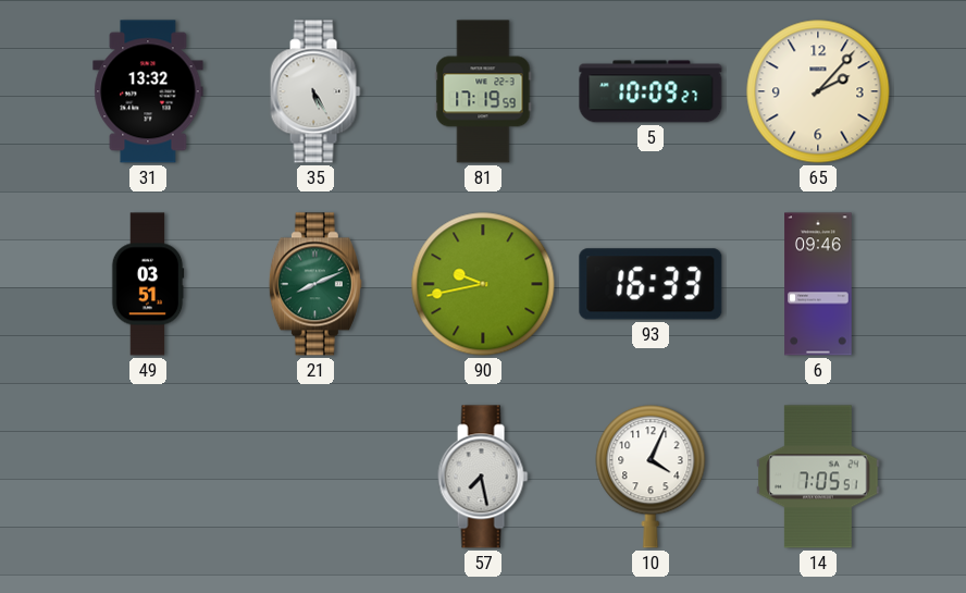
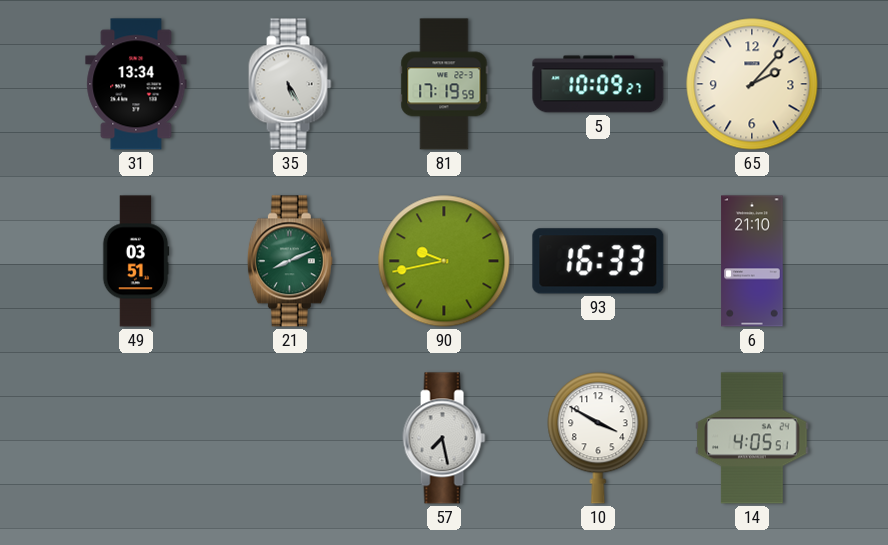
31: 13:32 -> 13:34 (136, 84)
6: 09:46 -> 21:10 (752, 261)
10: 4:04 -> 3:50 (598, 438)
14: 7:05 -> 4:05 (752, 438)
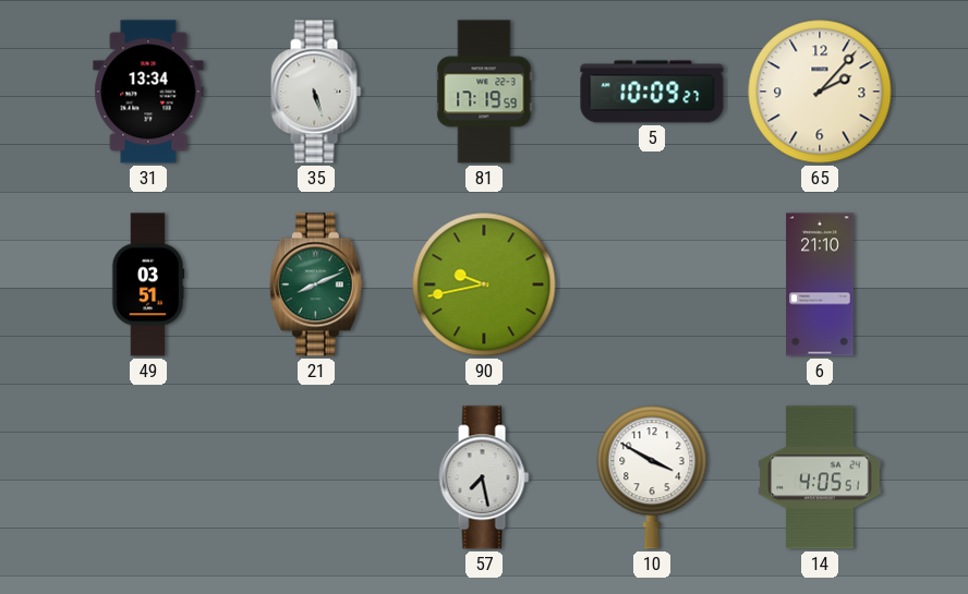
35: 5:25 -> 5:27 (316, 92)
93: 16:33 -> none (598, 261)
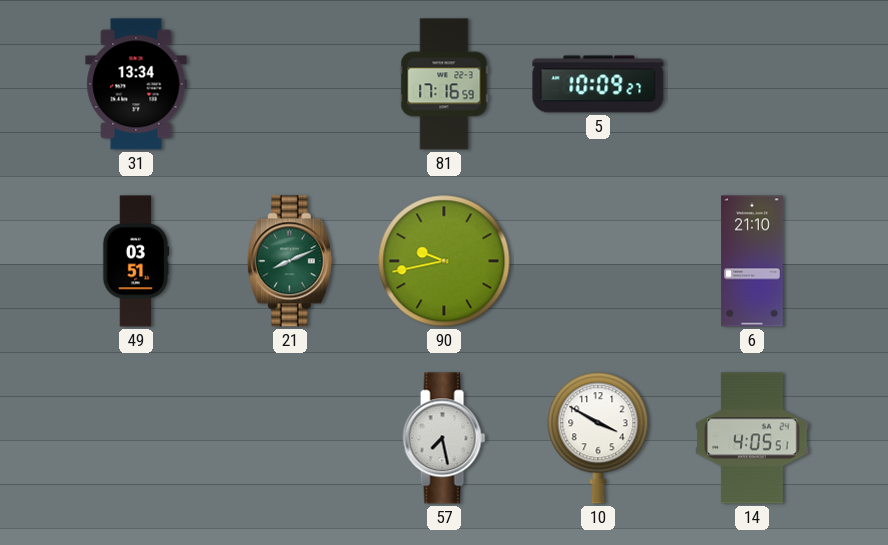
35: 5:27 -> none (316, 92)
81: 17:19 -> 17:16 (444, 84)
65: 2:07 -> none (820, 92)
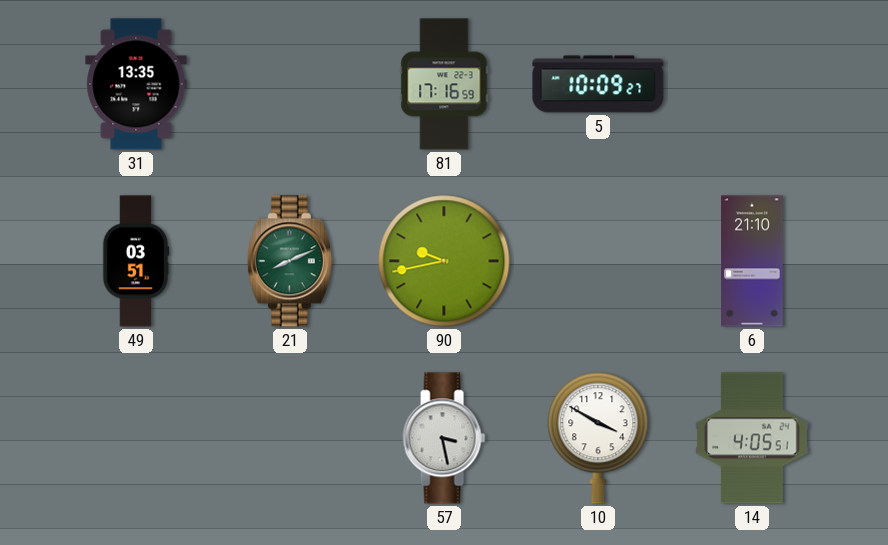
31: 13:34 -> 13:35 (136, 84)
57: 7:28 -> 3:28 (444, 438)
